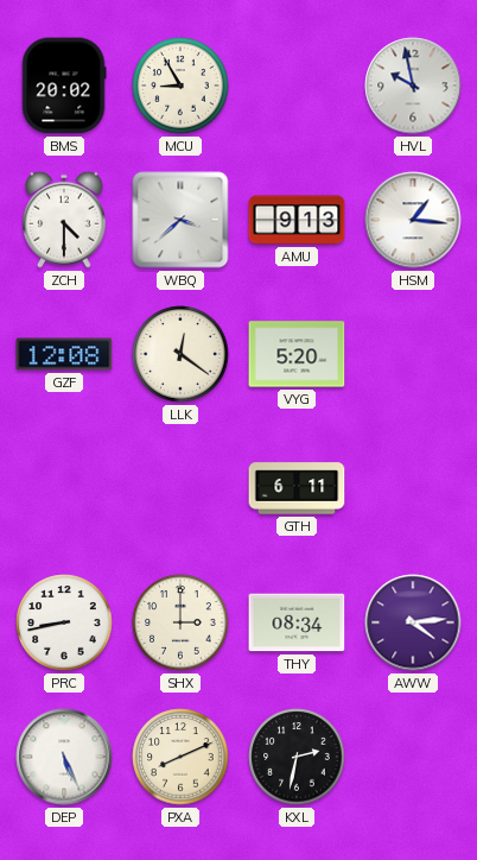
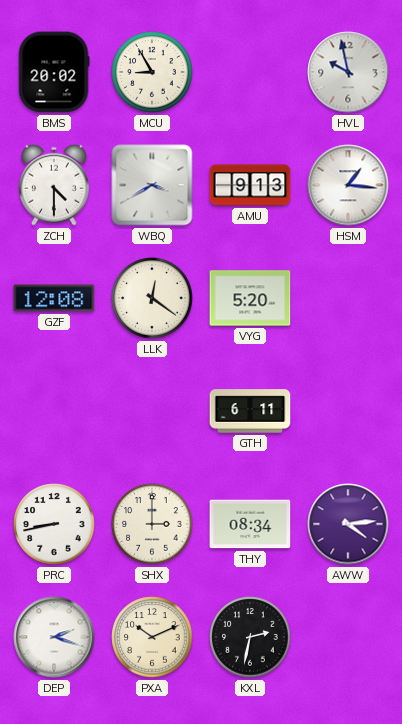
WBQ: 3:38 -> 3:40 (152, 185)
DEP: 5:26 -> 2:18 (54, 637)
PXA: 8:11 -> 10:11 (152, 637)
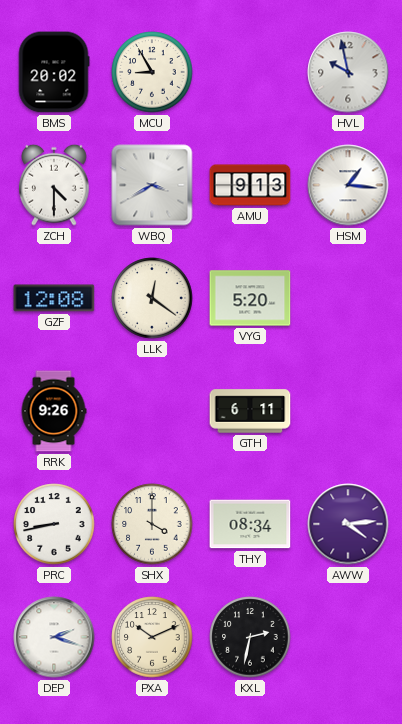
RRK: none -> 9:26 (54, 411)
SHX: 3:00 -> 4:00 (152, 524)
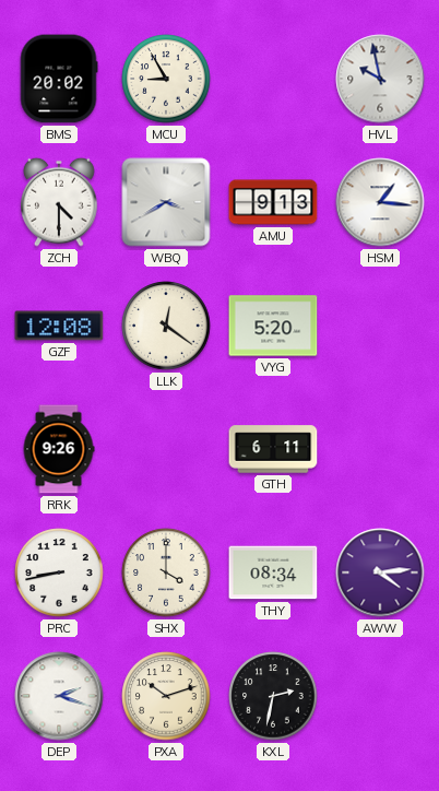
PXA: 10:11 -> 10:12 (166, 696)
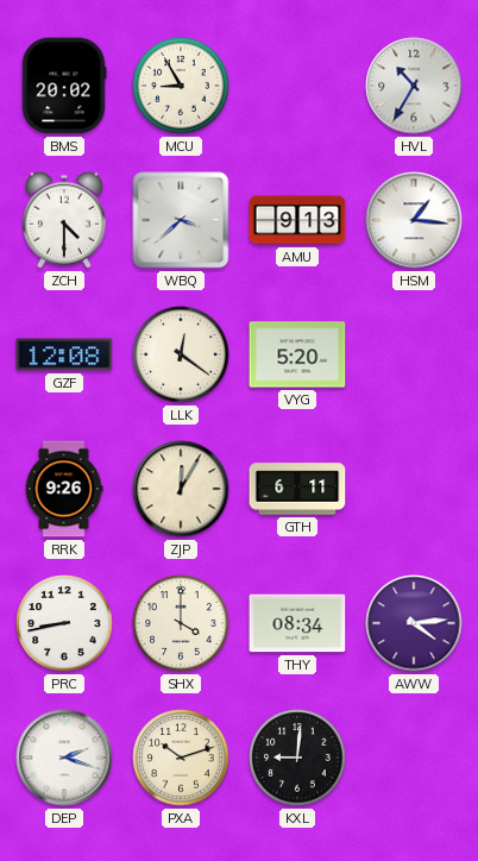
HVL: 9:58 -> 10:35 (414, 86)
WBQ: 3:40 -> 3:38 (181, 220)
ZJP: none -> 12:05 (181, 489)
KXL: 2:32 -> 9:01 (297, 758)
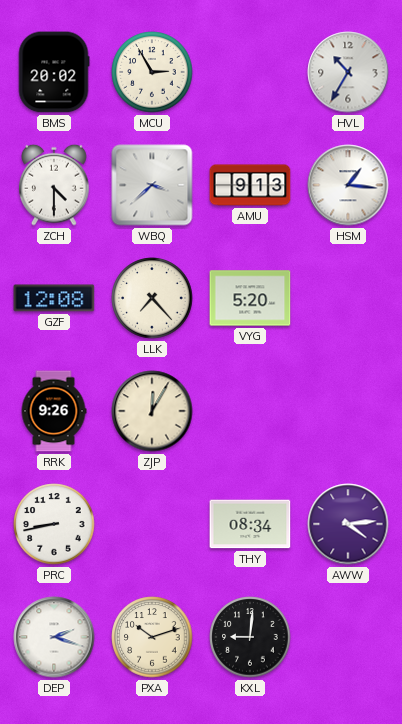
MCU: 8:55 -> 2:55 (152, 72)
LLK: 12:21 -> 7:23 (152, 298)
GTH: 6:11 -> none (297, 489)
SHX: 4:00 -> none (181, 623)
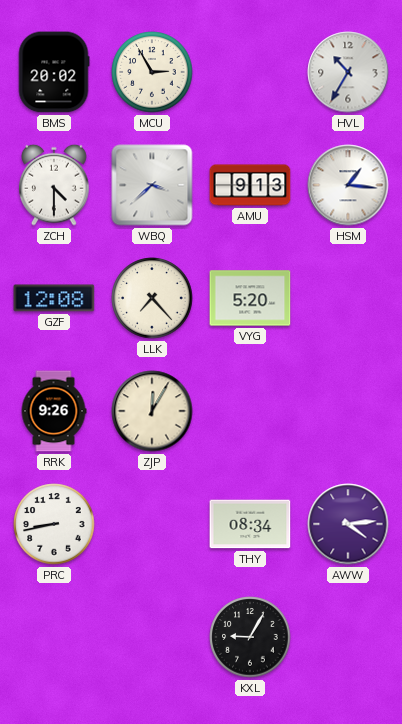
DEP: 2:18 -> none (54, 637)
PXA: 10:12 -> none (152, 637)
KXL: 9:01 -> 9:05 (250, 637)
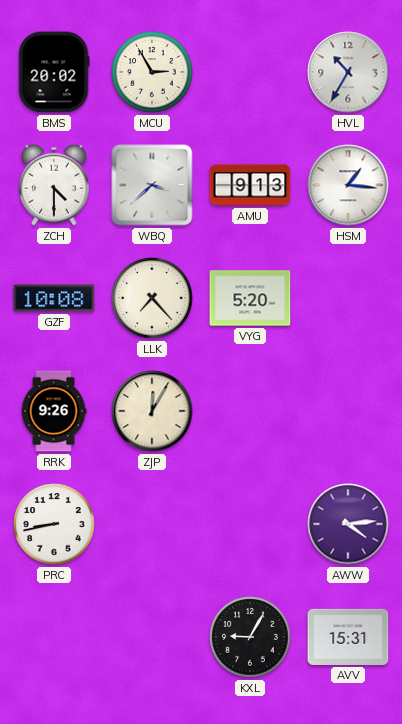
GZF: 12:08 -> 10:08 (54, 298)
THY: 08:34 -> none (250, 524)
AVV: none -> 15:31 (348, 637)
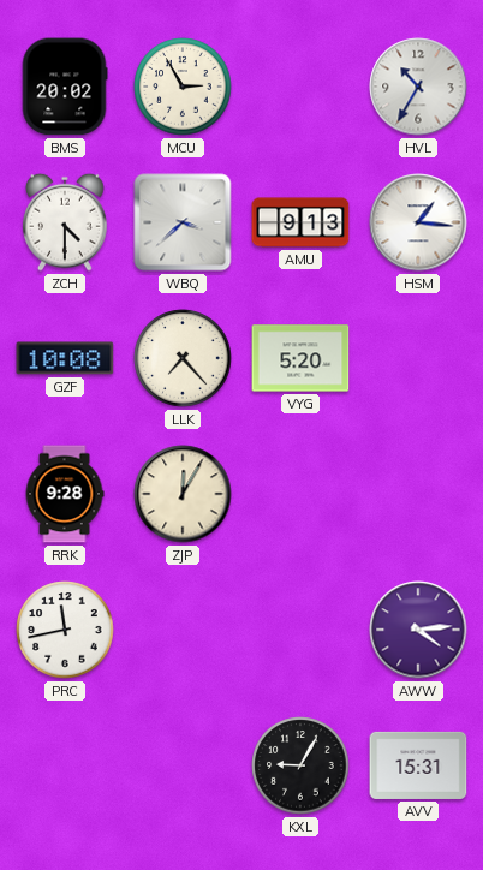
RRK: 9:26 -> 9:28 (65, 494)
PRC: 8:43 -> 11:43 (65, 630)
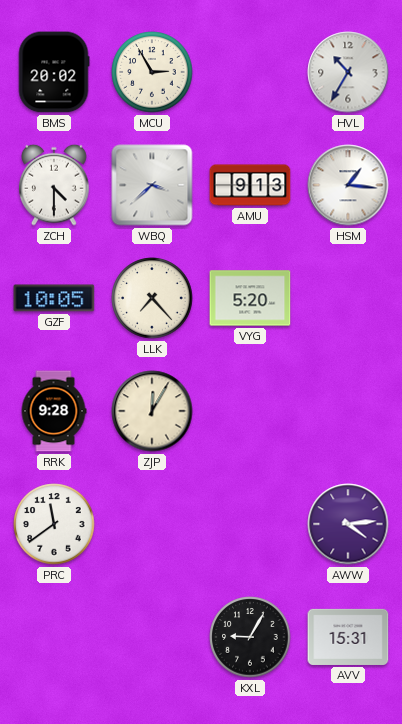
GZF: 10:08 -> 10:05 (54, 298)
PRC: 11:43 -> 11:39 (54, 524)
